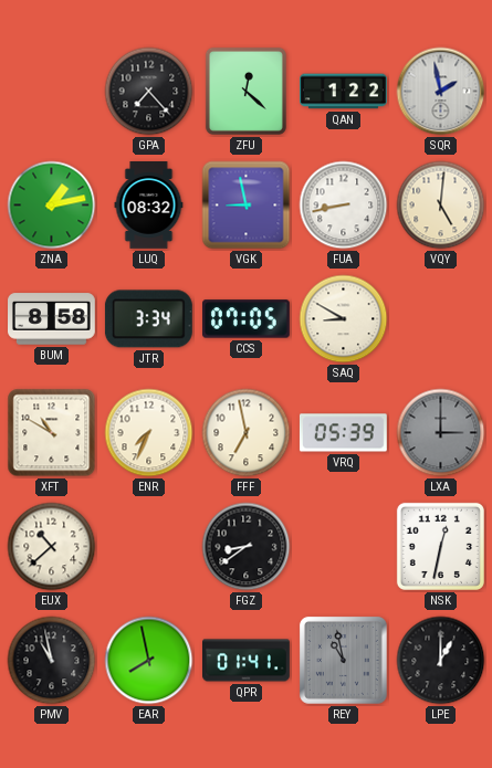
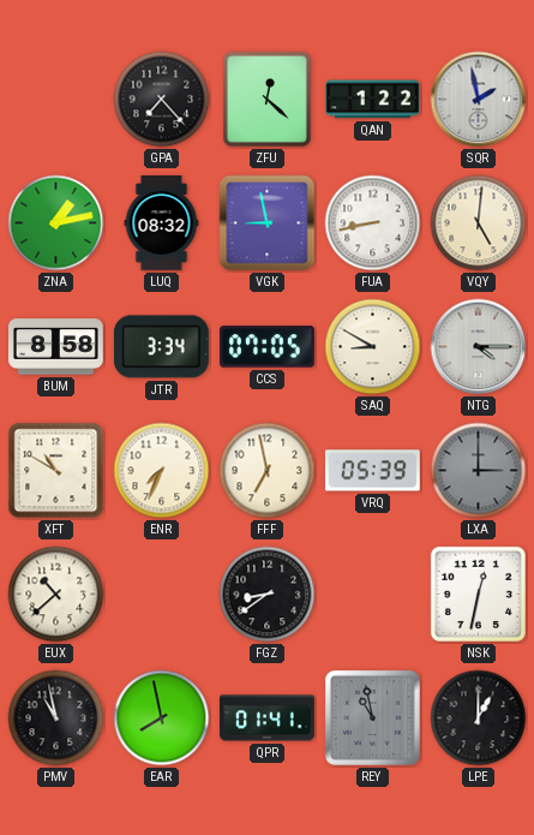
NTG: none -> 4:15 (479, 347)
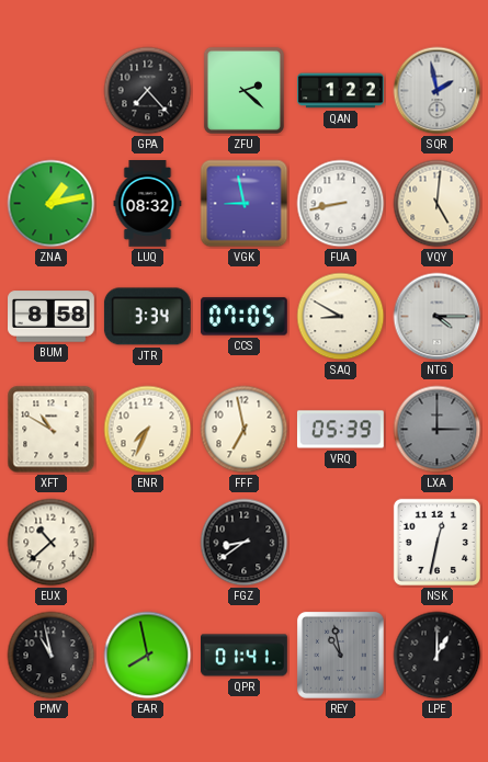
ZFU: 12:22 -> 2:22 (243, 90)
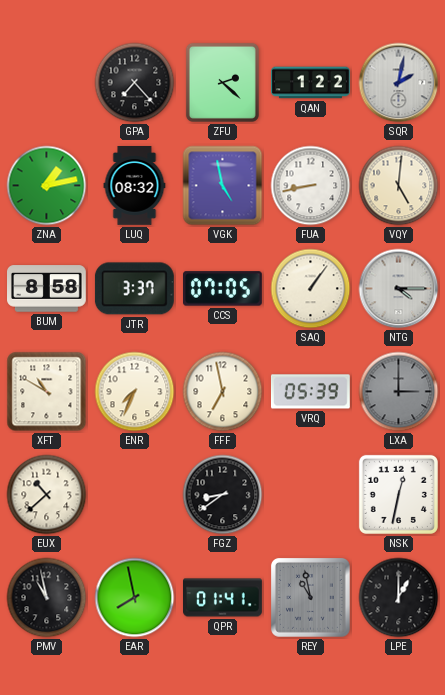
SQR: 1:58 -> 2:02 (399, 83)
VGK: 8:58 -> 4:58 (223, 186)
JTR: 3:34 -> 3:37 (134, 289)
SAQ: 8:50 -> 1:06 (311, 289)
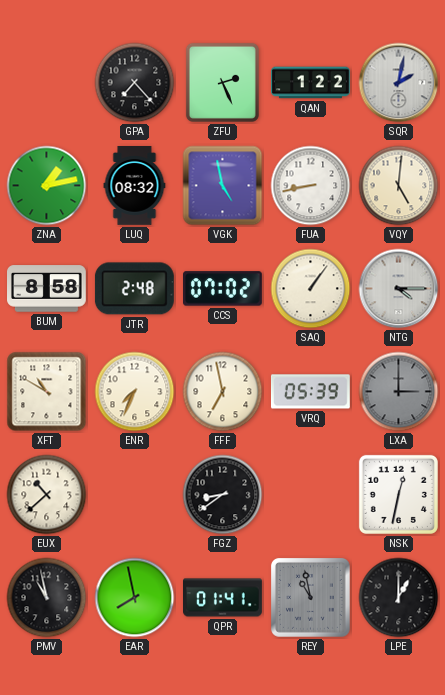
ZFU: 2:22 -> 2:26 (222, 82)
JTR: 3:37 -> 2:48 (134, 289)
CCS: 07:05 -> 07:02 (223, 289)
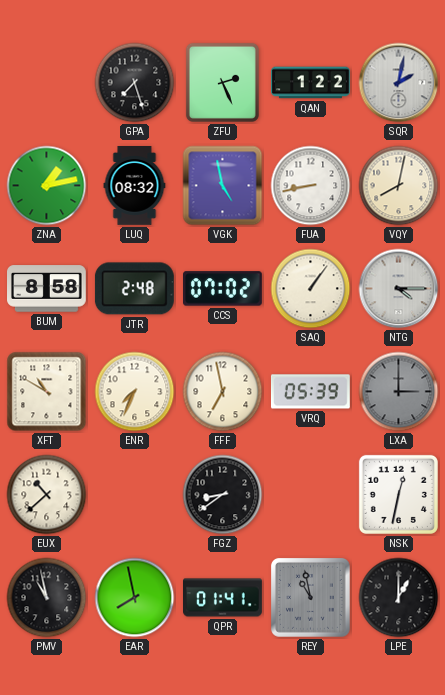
GPA: 7:23 -> 7:27 (135, 83)
VQY: 5:01 -> 8:02 (399, 186)
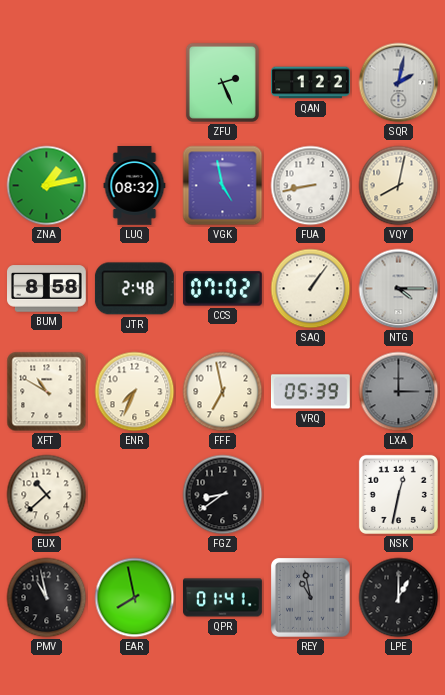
GPA: 7:27 -> none (135, 83)
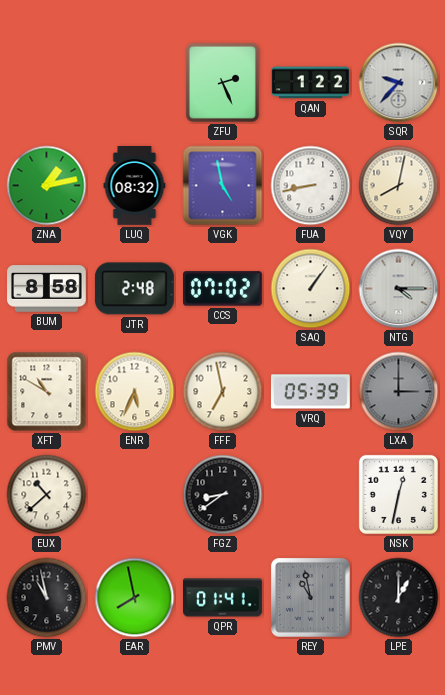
SQR: 2:02 -> 9:37 (399, 83)
ENR: 7:34 -> 5:34 (135, 392)
